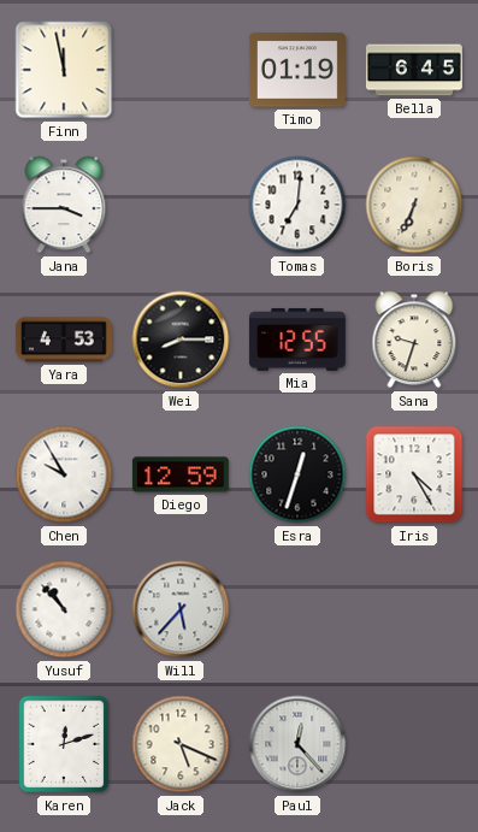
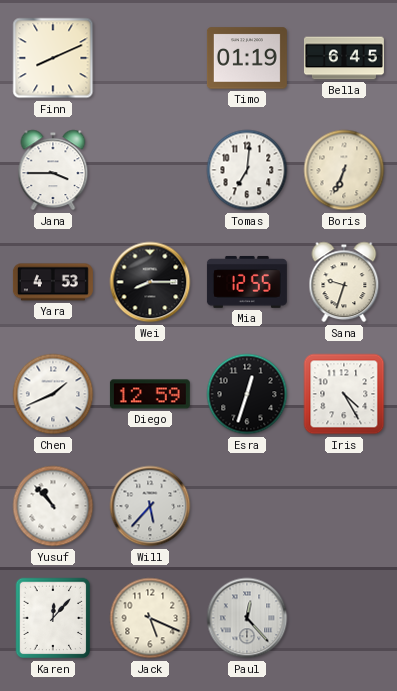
Finn: 11:58 -> 8:11 (53, 58)
Chen: 9:55 -> 1:41 (53, 394)
Karen: 12:12 -> 12:07 (53, 618)
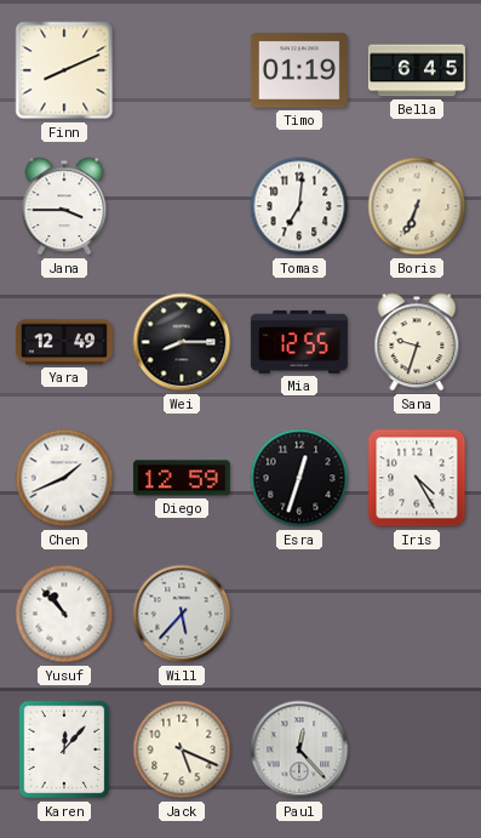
Yara: 4:53 -> 12:49 (64, 342)
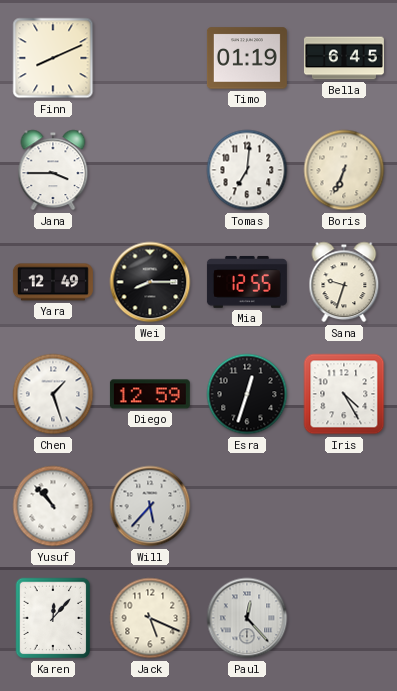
Chen: 1:41 -> 1:27 (53, 394)
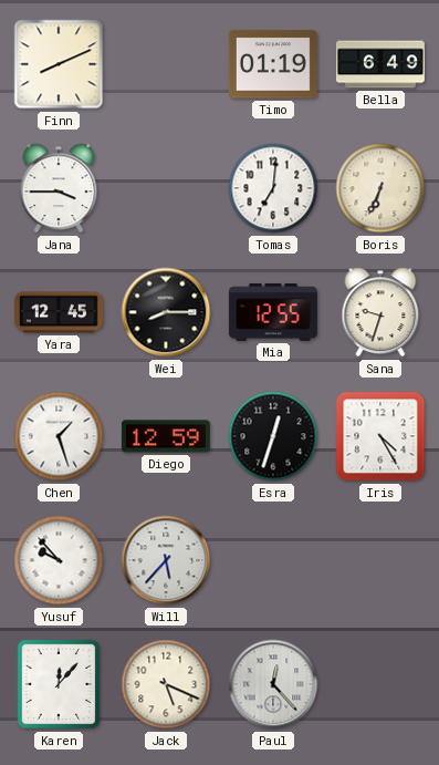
Bella: 6:45 -> 6:49 (380, 64)
Yara: 12:49 -> 12:45 (59, 312)
Yusuf: 10:53 -> 9:53 (59, 560)
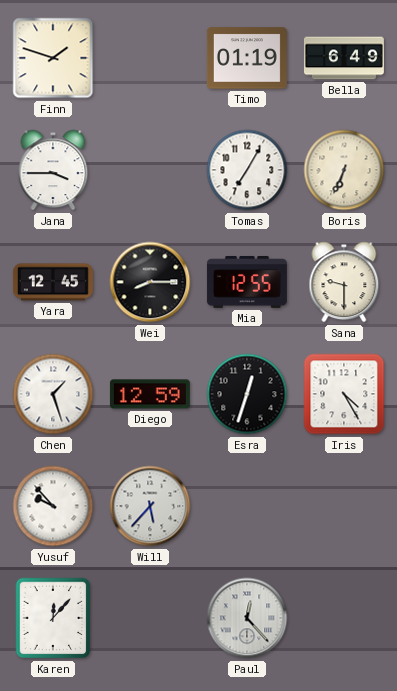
Finn: 8:11 -> 1:48 (53, 58)
Tomas: 7:01 -> 7:05 (247, 170)
Sana: 9:33 -> 9:30 (344, 282)
Jack: 5:19 -> none (166, 684)
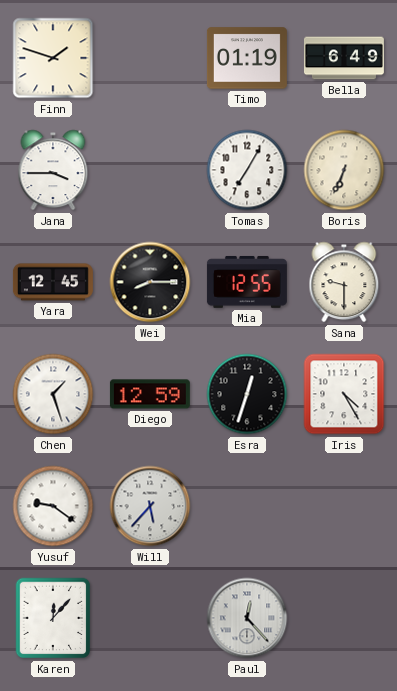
Yusuf: 9:53 -> 9:21 (53, 506)
